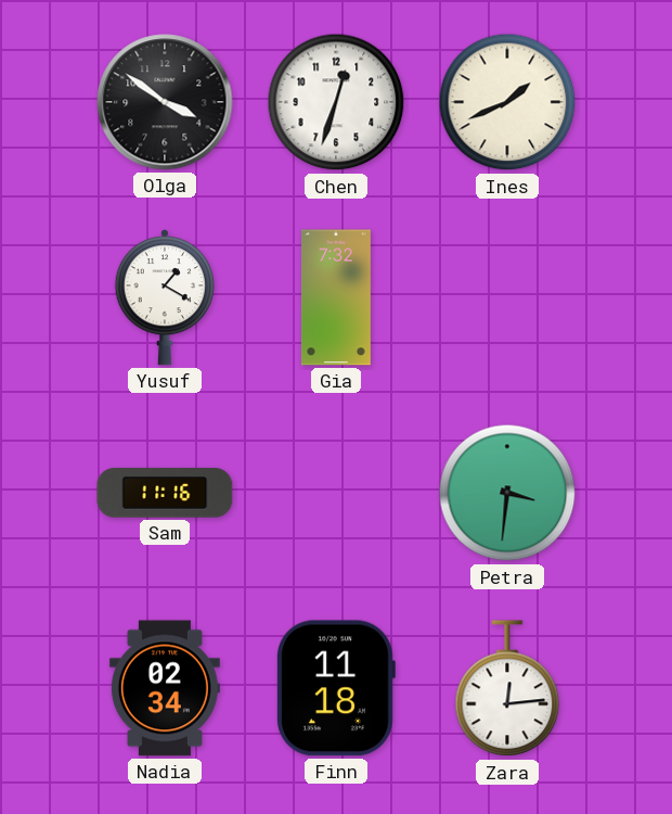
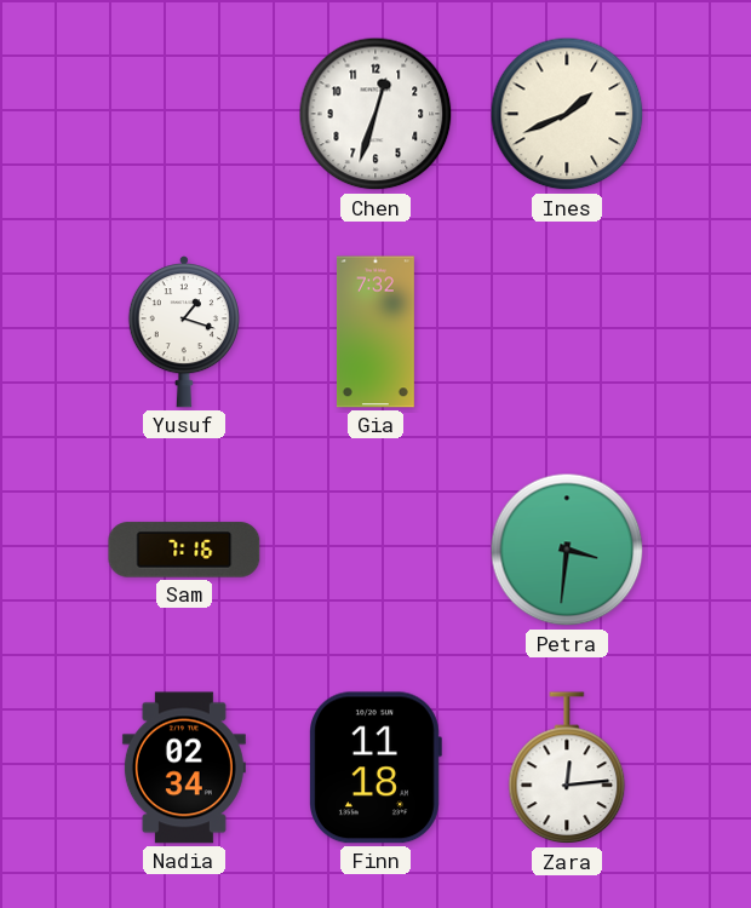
Olga: 3:51 -> none (165, 102)
Yusuf: 1:20 -> 1:18 (184, 332)
Sam: 11:16 -> 7:16 (184, 550)
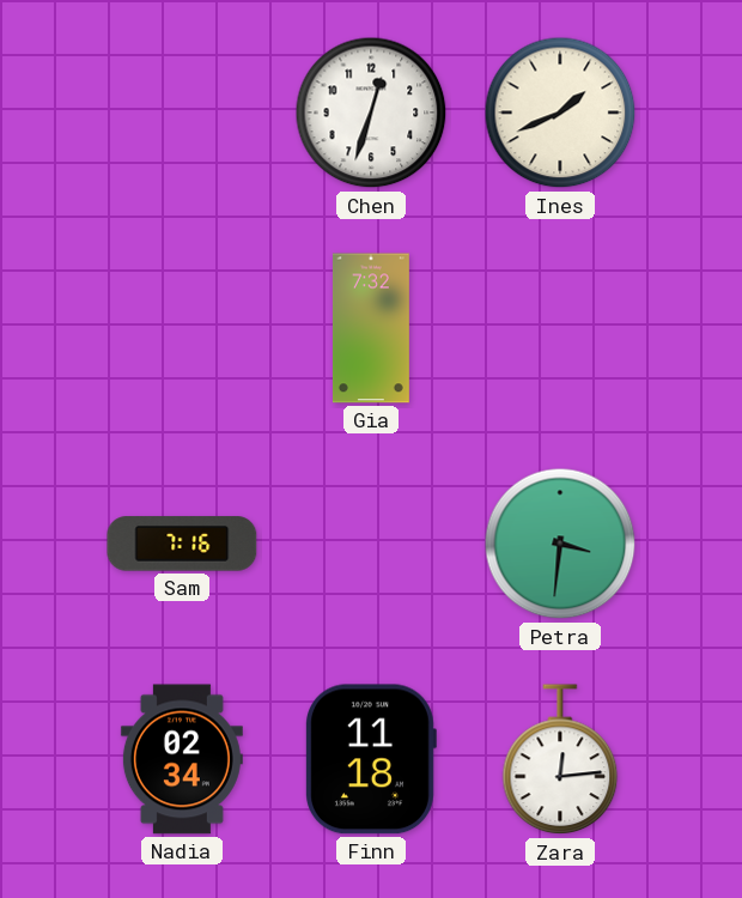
Yusuf: 1:18 -> none (184, 332)
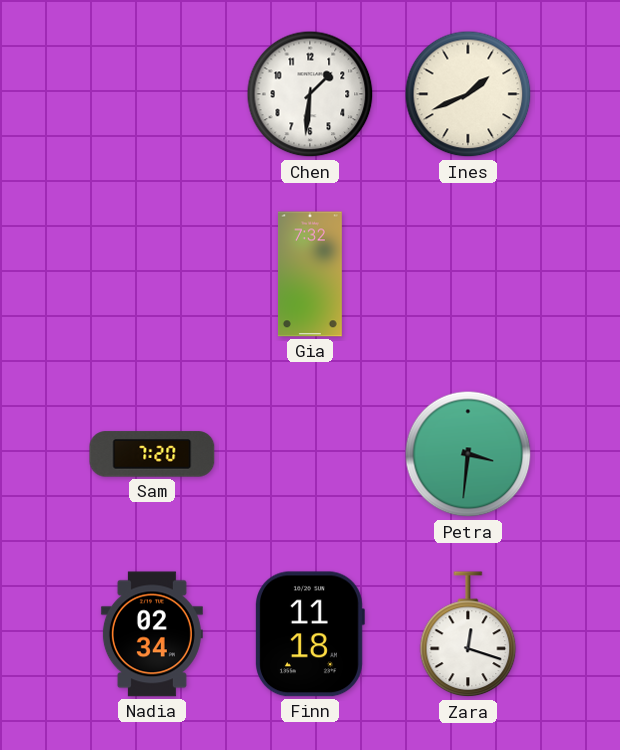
Chen: 12:33 -> 1:31 (310, 94)
Sam: 7:16 -> 7:20 (152, 454)
Zara: 12:14 -> 12:18 (468, 635)
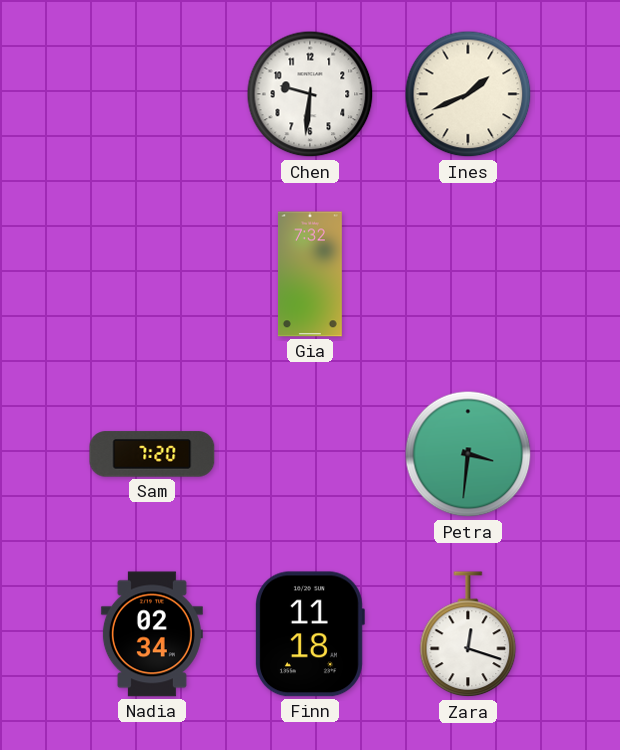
Chen: 1:31 -> 9:31 (310, 94)
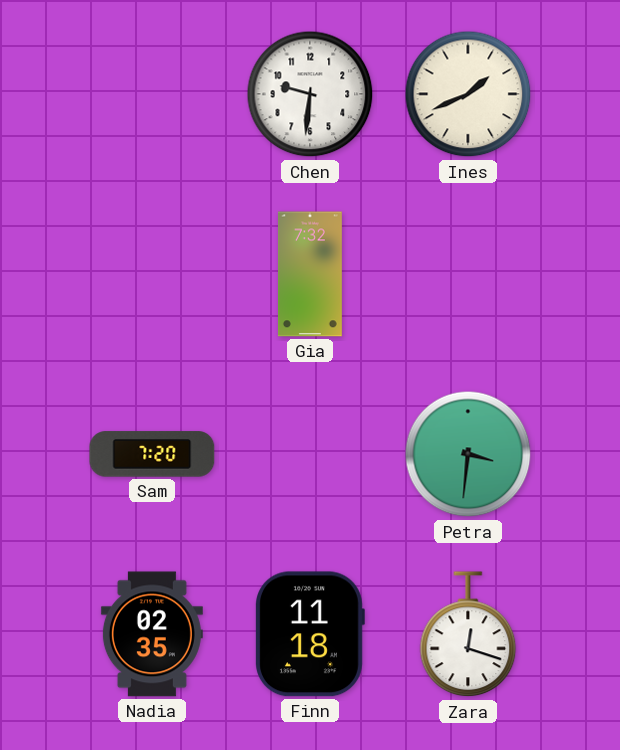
Nadia: 02:34 -> 02:35 (152, 634)
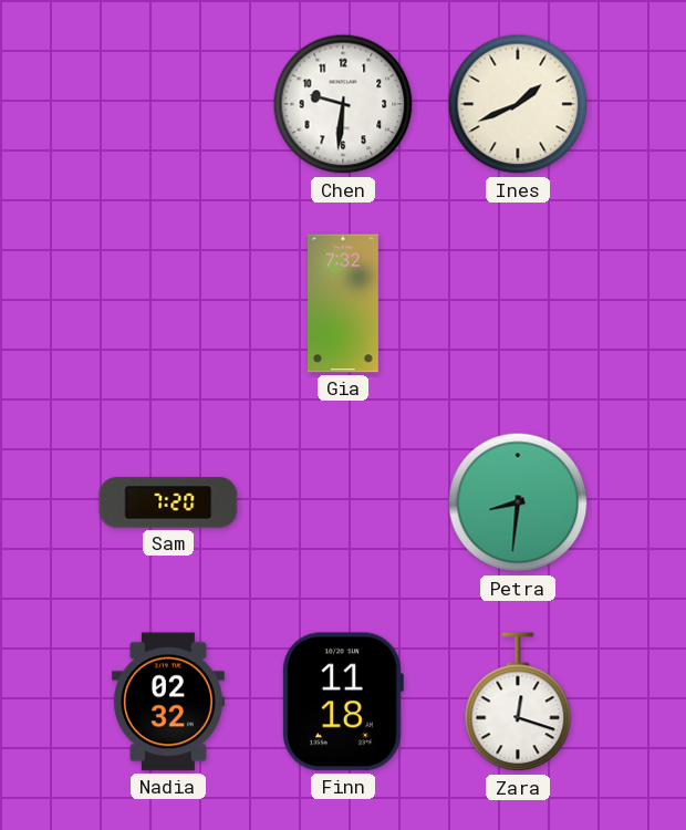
Petra: 3:31 -> 8:31 (518, 502)
Nadia: 02:35 -> 02:32 (168, 702)
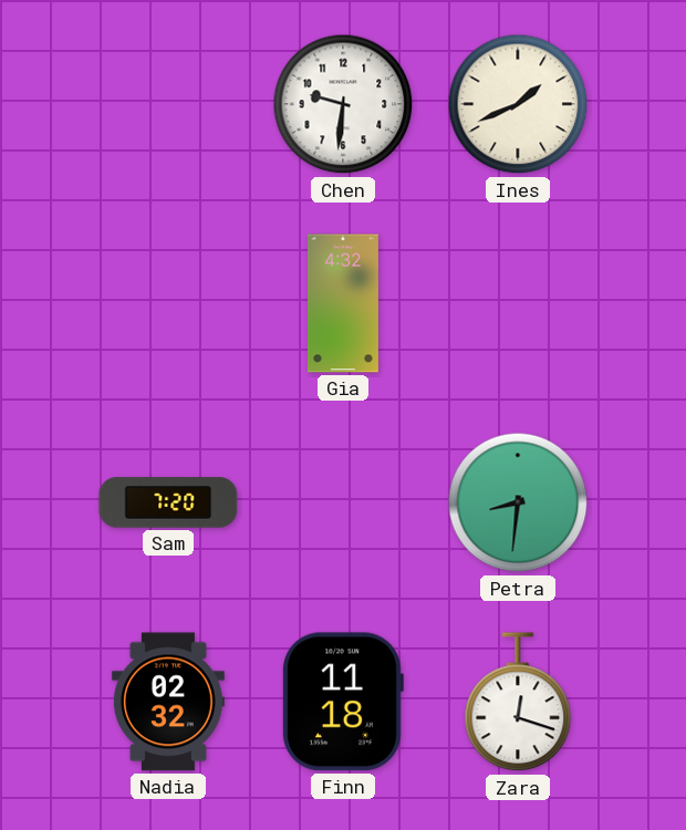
Gia: 7:32 -> 4:32 (343, 303)
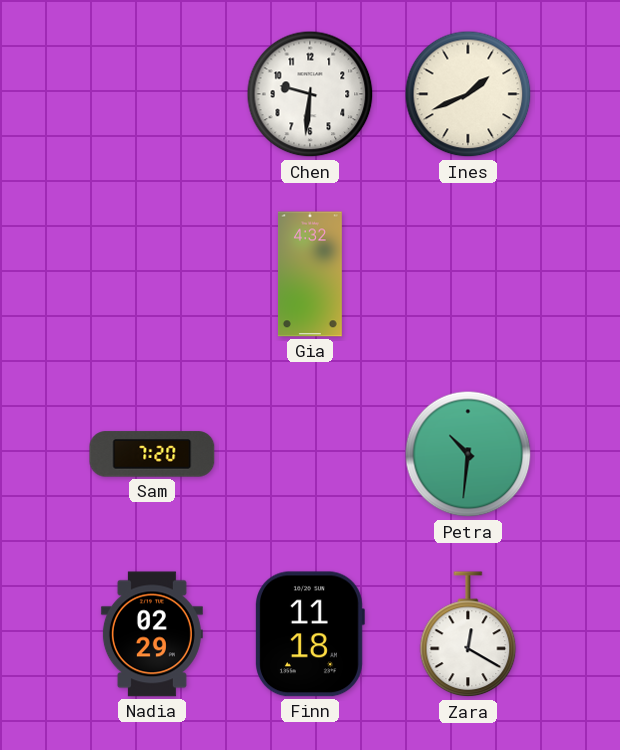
Petra: 8:31 -> 10:31 (468, 454)
Nadia: 02:32 -> 02:29 (152, 634)
Zara: 12:18 -> 12:20 (468, 635)
